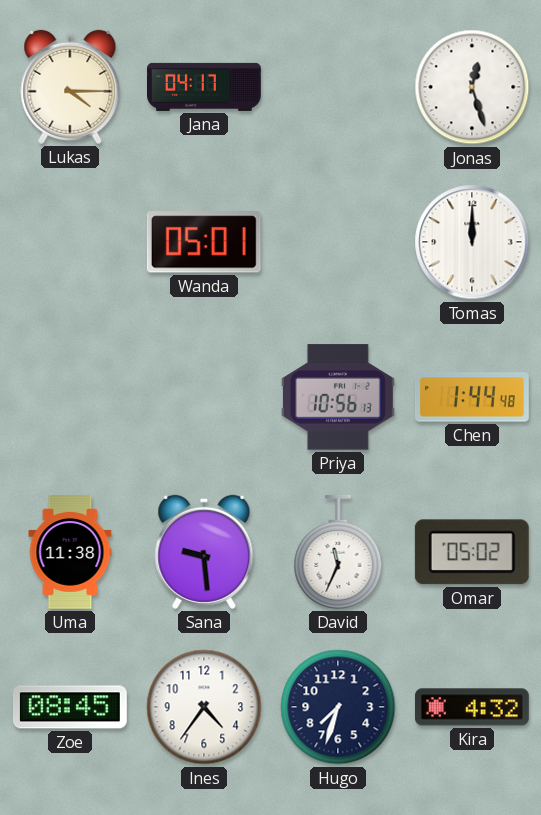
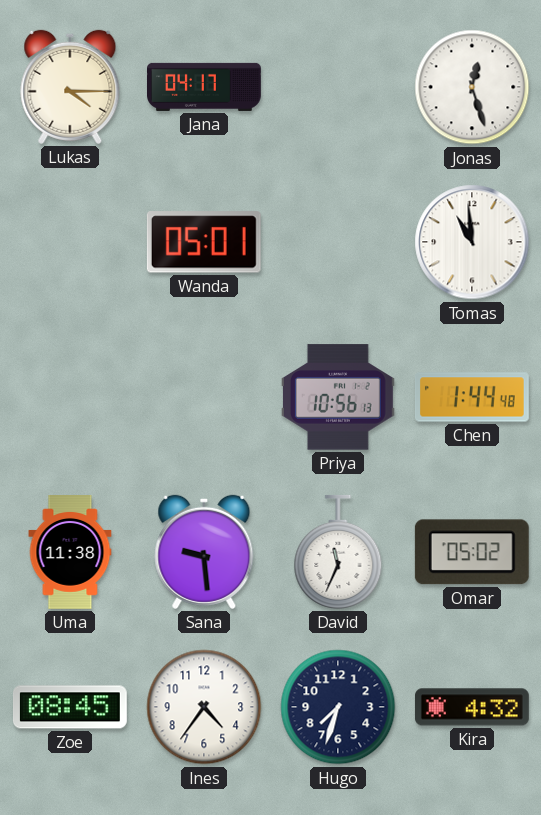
Tomas: 12:00 -> 10:59 (472, 242)
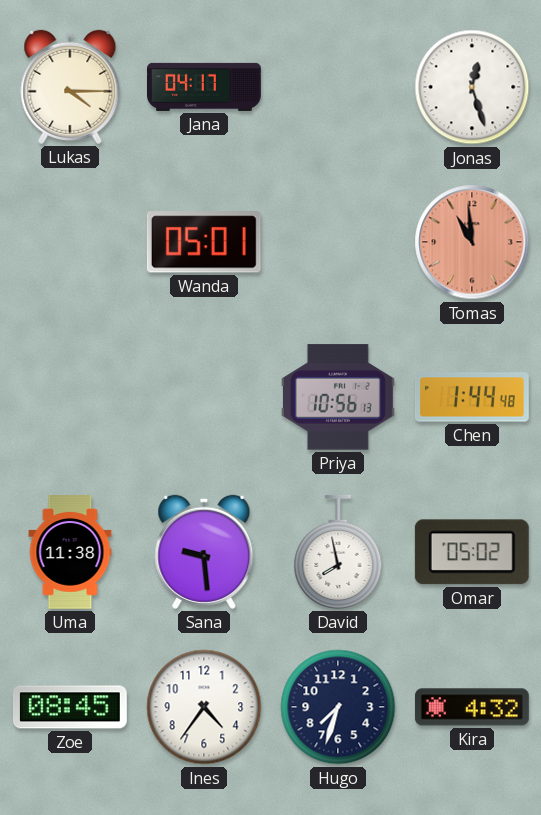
Tomas dial: white -> salmon (472, 242)
David: 11:34 -> 7:58 (338, 552)
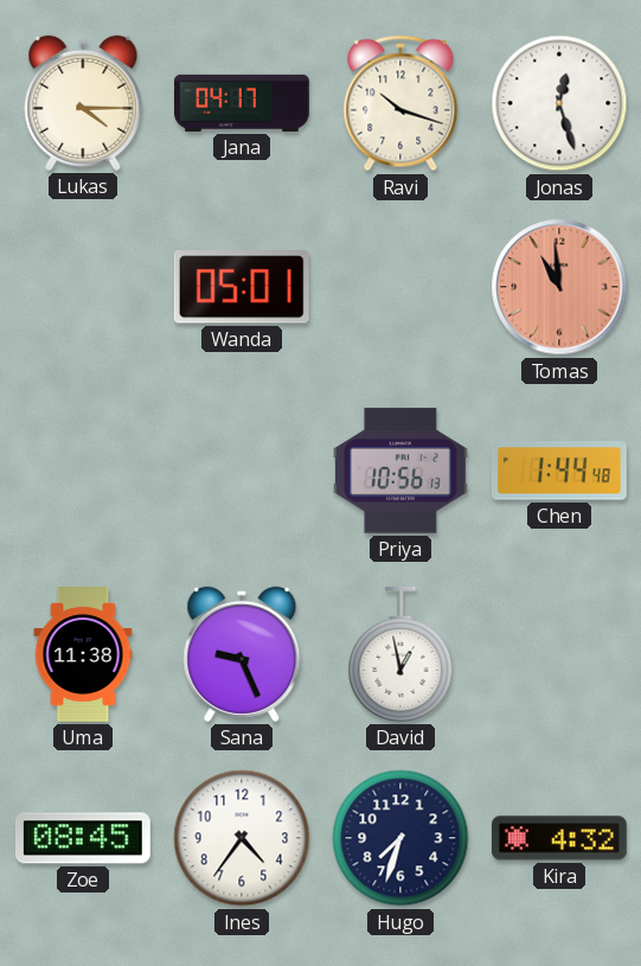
Ravi: none -> 10:18 (400, 103)
Sana: 9:29 -> 9:26 (242, 654)
David: 7:58 -> 12:58 (400, 654)
Omar: 05:02 -> none (472, 552)
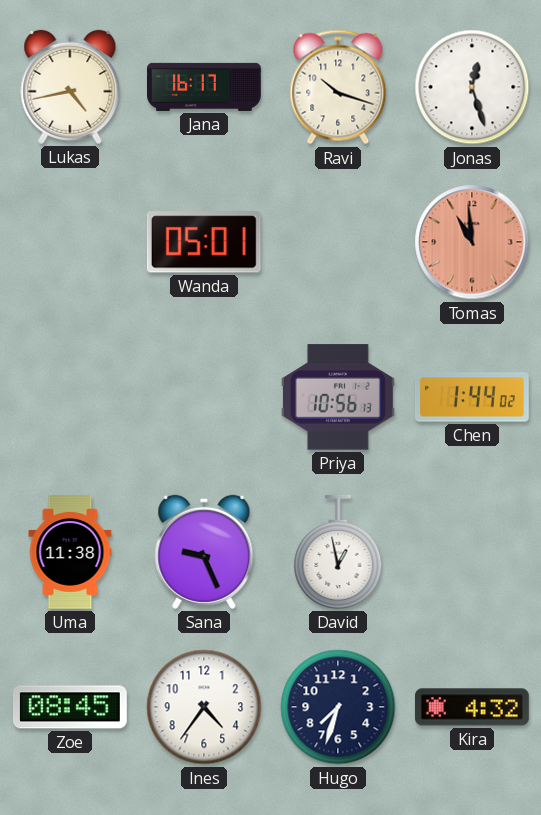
Lukas: 4:15 -> 4:43 (70, 87)
Jana: 04:17 -> 16:17 (205, 87)
Chen: 1:44:48 -> 1:44:02 (472, 397)
